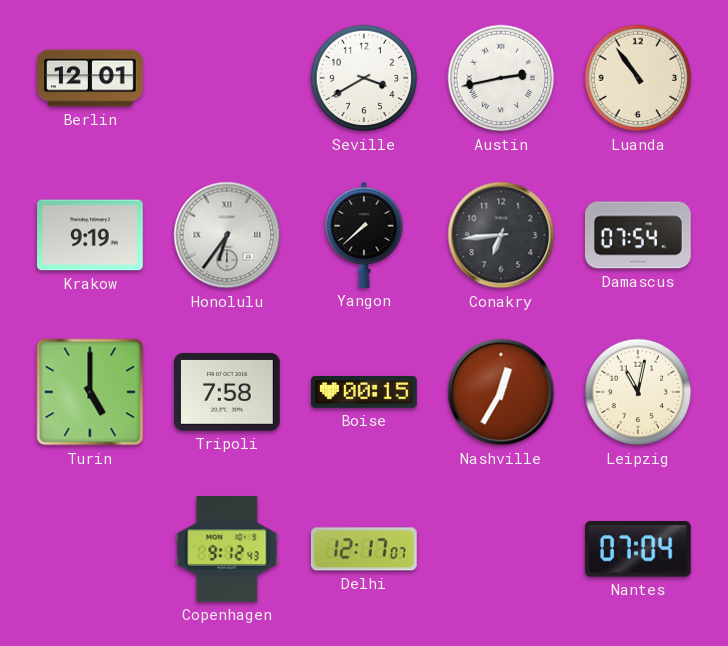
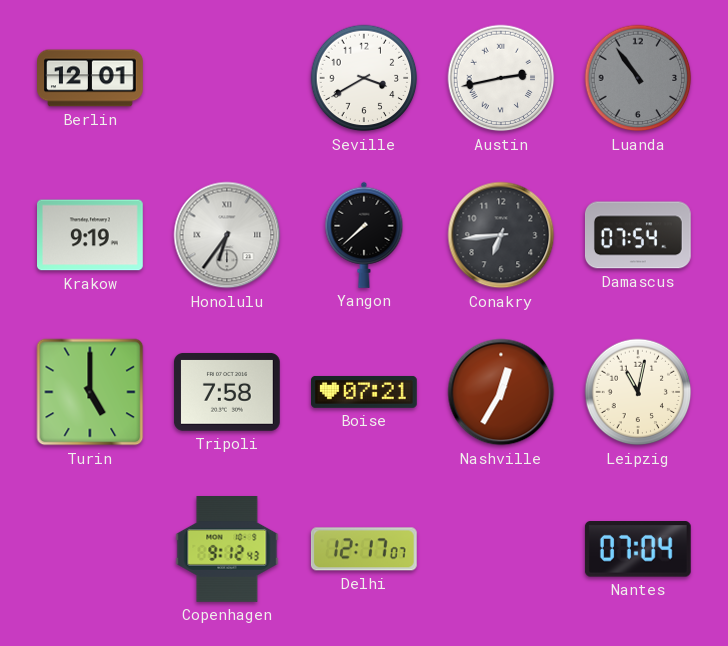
Luanda dial: cream -> grey (638, 78)
Boise: 00:15 -> 07:21 (365, 392)
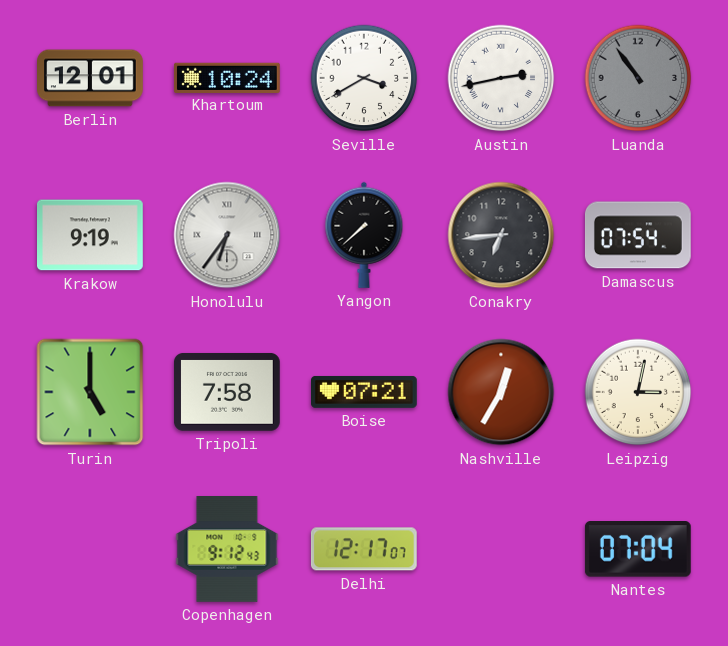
Khartoum: none -> 10:24 (227, 77)
Leipzig: 11:02 -> 3:02 (638, 392)
